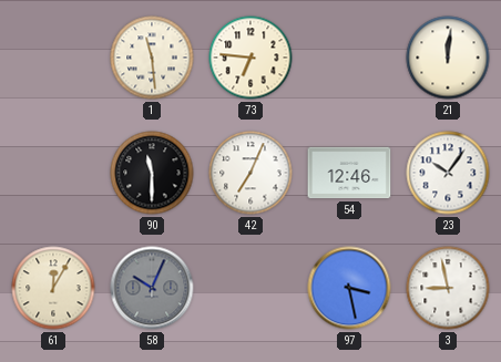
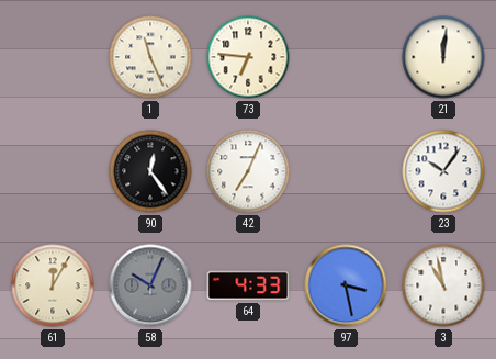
1: 11:29 -> 11:26 (150, 57)
90: 11:30 -> 12:24 (150, 171)
54: 12:46 -> none (349, 173)
64: none -> 4:33 (248, 285)
3: 8:58 -> 10:58 (443, 285)
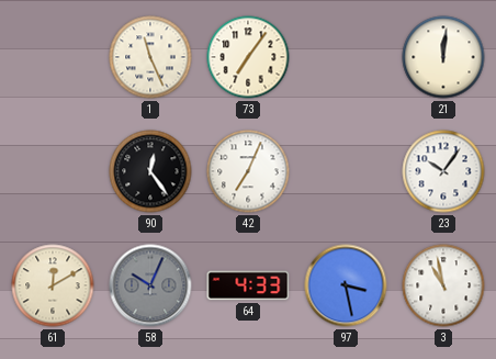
73: 6:46 -> 7:06 (248, 57)
61: 12:05 -> 12:10 (53, 285)
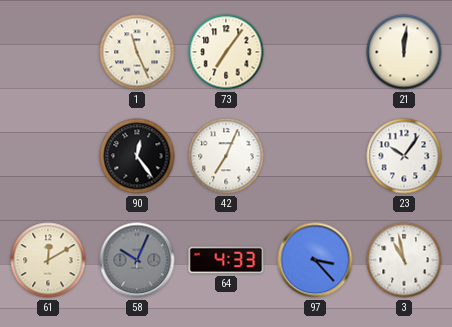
97: 3:28 -> 3:23 (315, 260)
